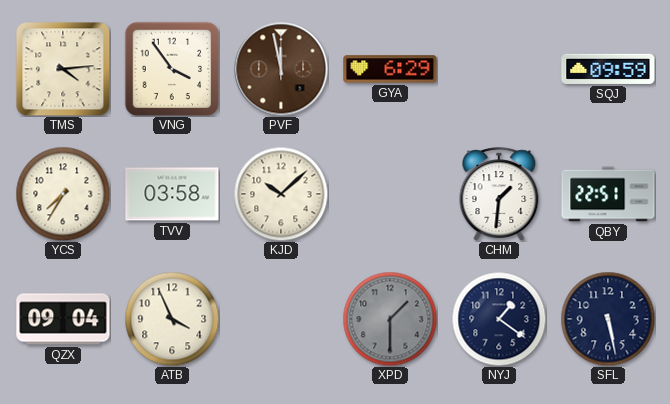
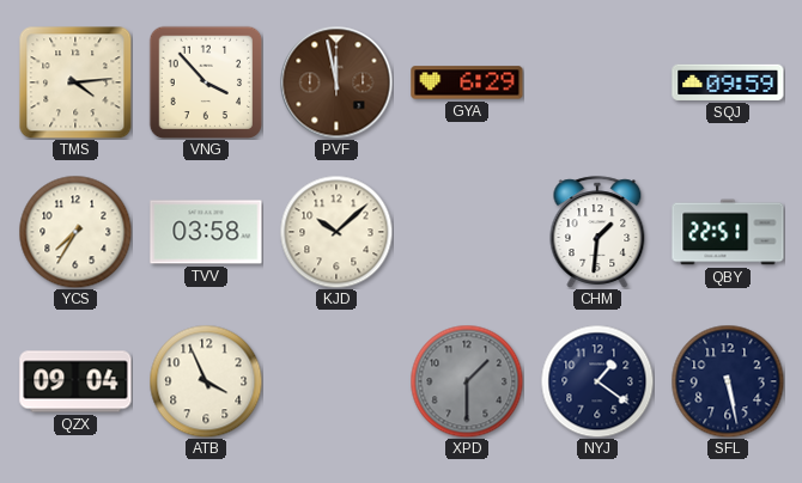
VNG: 3:54 -> 3:53 (206, 82)
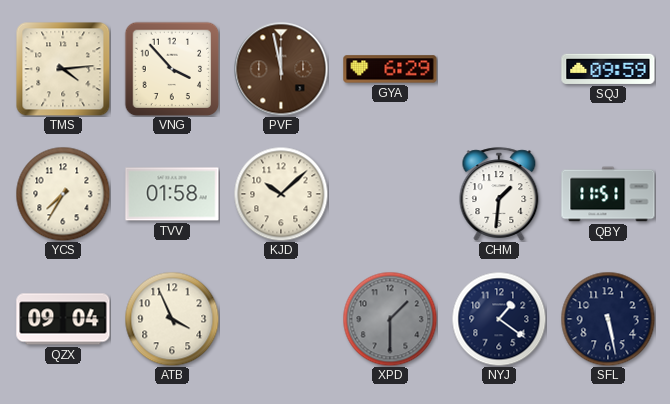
TVV: 03:58 -> 01:58 (172, 194)
QBY: 22:51 -> 11:51 (608, 194)
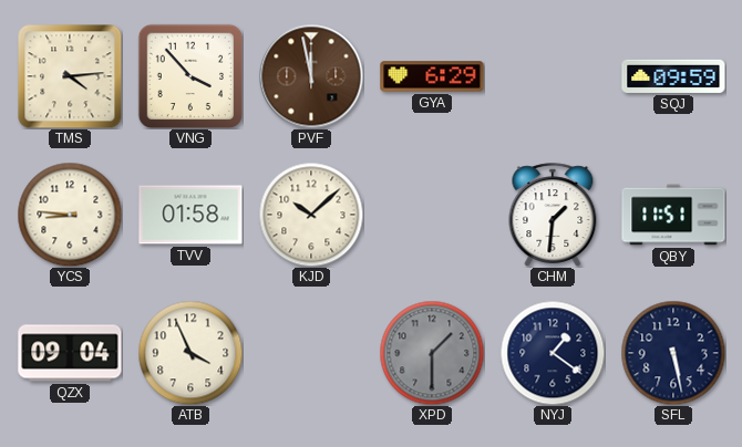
YCS: 7:35 -> 8:46 (70, 215)
